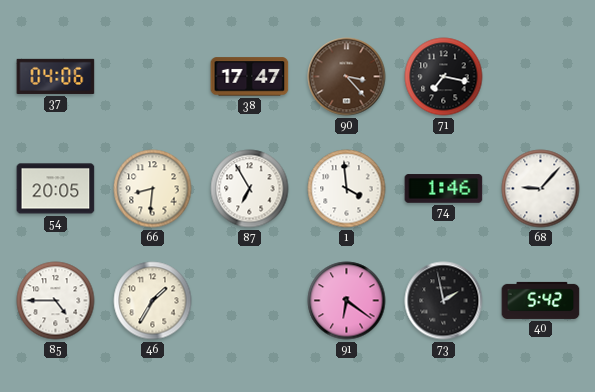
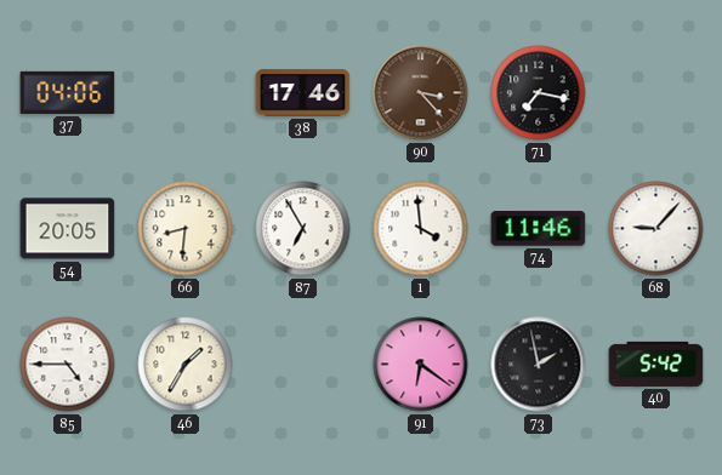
38: 17:47 -> 17:46 (303, 93)
74: 1:46 -> 11:46 (539, 229)
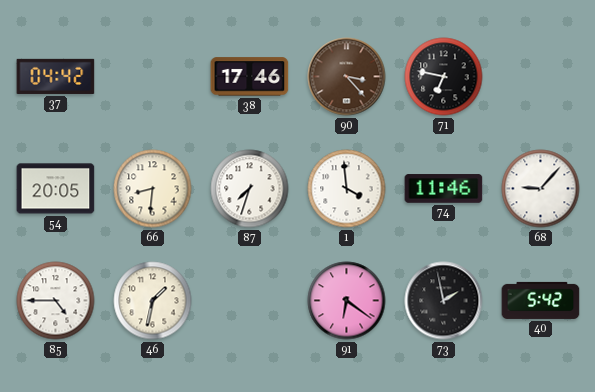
37: 04:06 -> 04:42 (56, 76)
71: 7:17 -> 6:47 (444, 77)
87: 6:55 -> 7:33 (250, 189)
46: 1:35 -> 1:32 (153, 301)
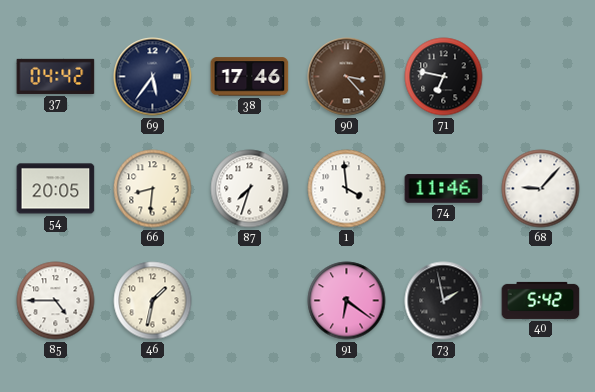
69: none -> 5:36 (153, 77)
